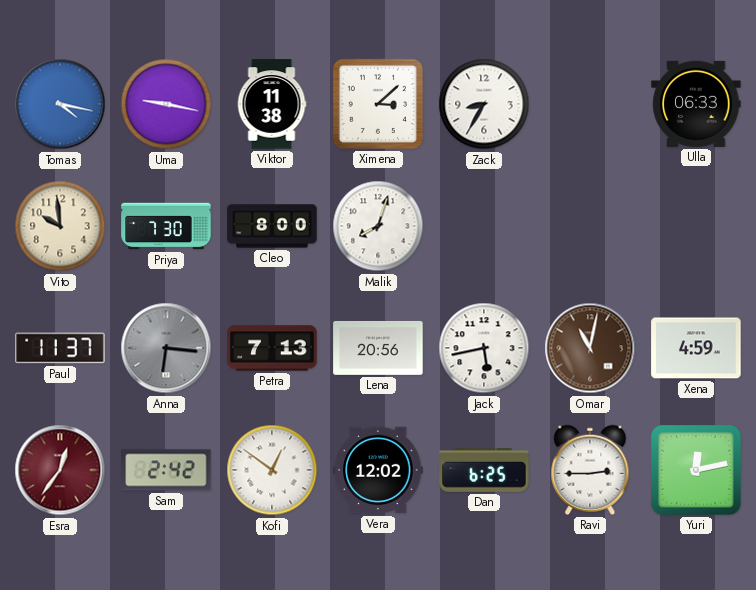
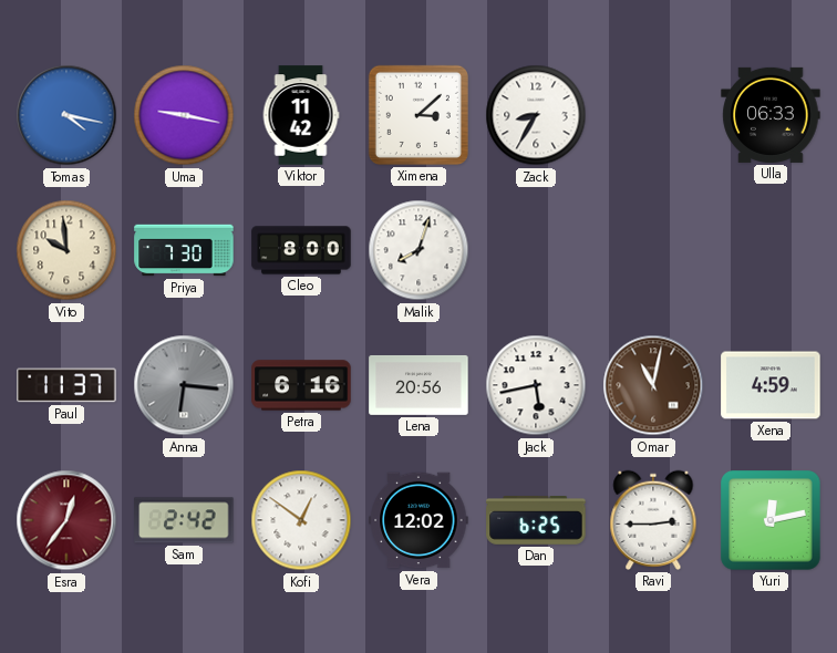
Viktor: 11:38 -> 11:42 (301, 115)
Petra: 7:13 -> 6:16 (301, 385)
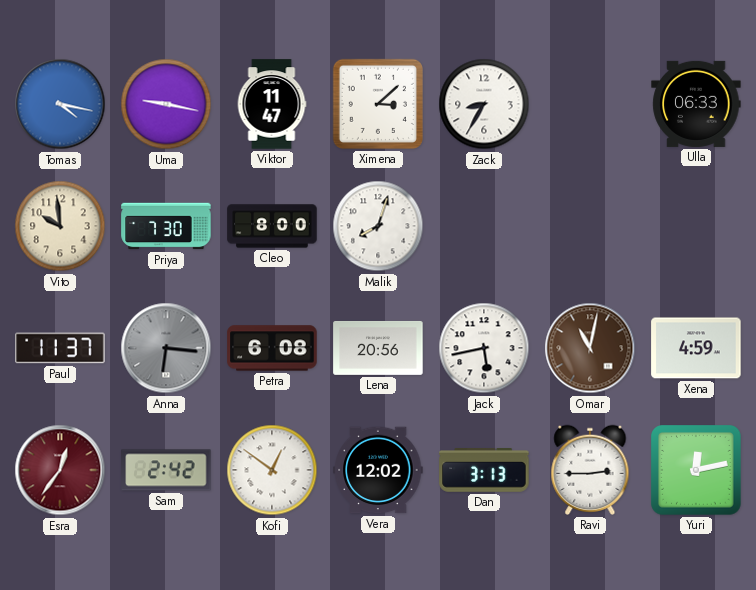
Viktor: 11:42 -> 11:47 (272, 104)
Petra: 6:16 -> 6:08 (272, 348)
Dan: 6:25 -> 3:13 (484, 471)
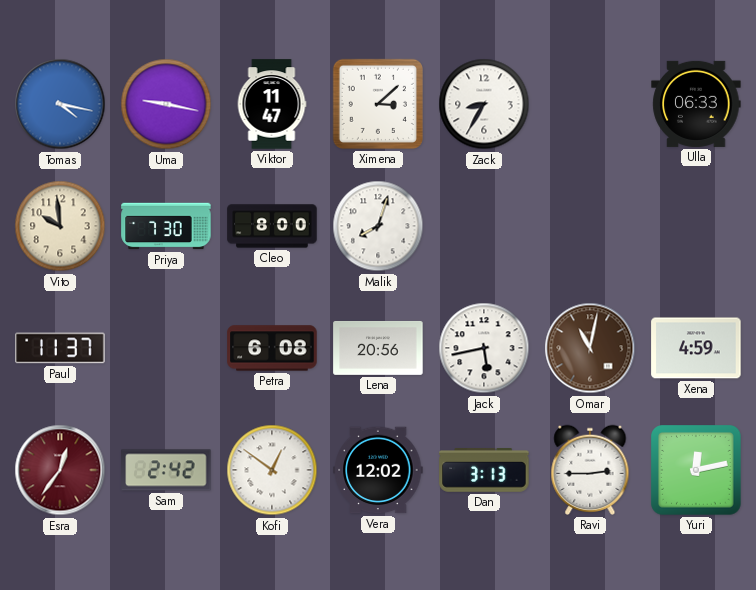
Anna: 6:16 -> none (166, 348)
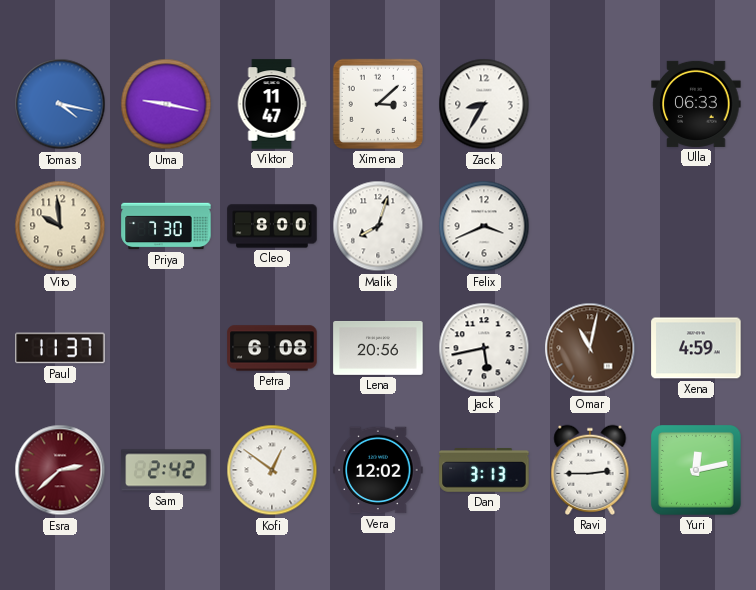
Felix: none -> 3:41 (484, 226)
Esra: 12:36 -> 2:38 (60, 470)
